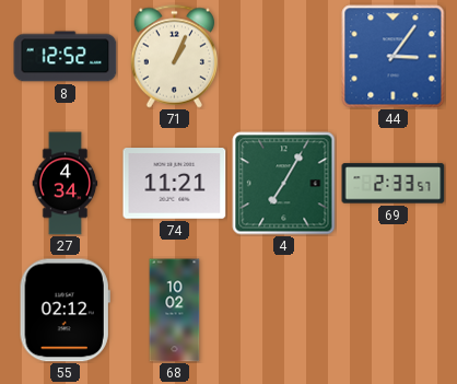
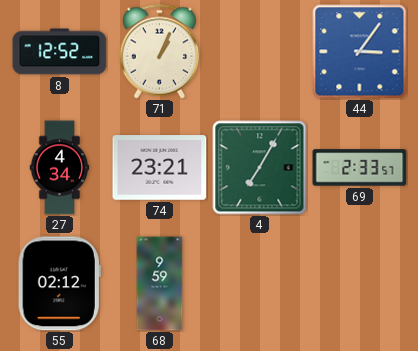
74: 11:21 -> 23:21 (160, 168)
68: 10:02 -> 9:59 (160, 284)
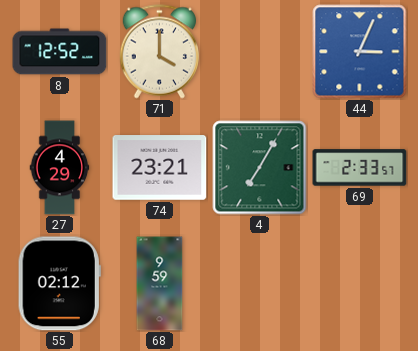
71: 1:04 -> 4:00 (159, 52)
44: 3:06 -> 3:04 (360, 52)
27: 4:34 -> 4:29 (60, 168)
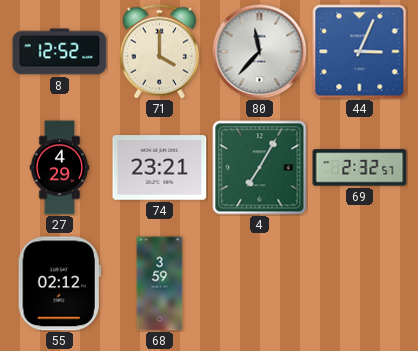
80: none -> 11:37 (259, 51)
69: 2:33 -> 2:32 (360, 168)
68: 9:59 -> 3:59 (160, 284)
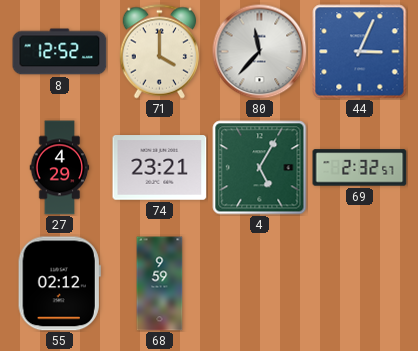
4: 7:05 -> 5:05 (260, 168)
68: 3:59 -> 9:59 (160, 284)
